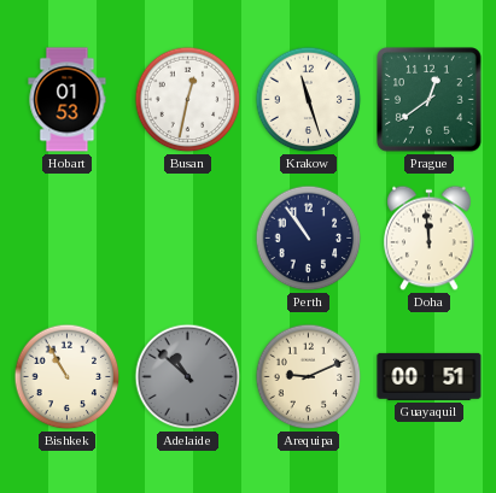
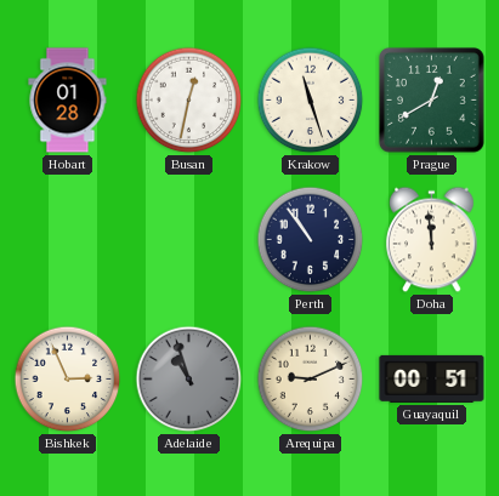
Hobart: 01:53 -> 01:28 (68, 101)
Prague: 12:39 -> 12:40 (432, 101)
Bishkek: 10:55 -> 2:56 (68, 380)
Adelaide: 10:52 -> 10:57 (189, 380)
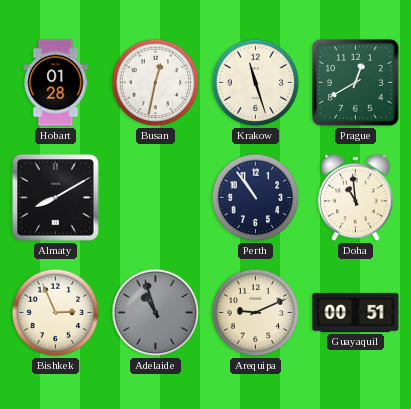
Almaty: none -> 8:10 (56, 198)
Doha: 11:59 -> 10:59 (356, 198)
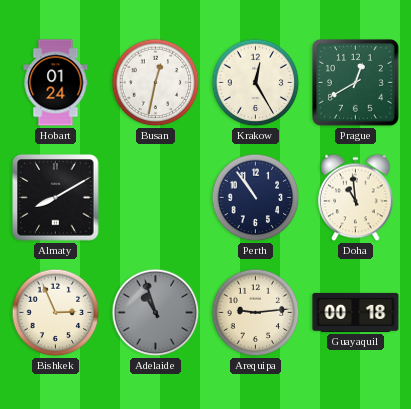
Hobart: 01:28 -> 01:24 (56, 83)
Krakow: 11:27 -> 12:25 (256, 83)
Arequipa: 9:11 -> 9:14 (256, 313)
Guayaquil: 00:51 -> 00:18 (356, 312)
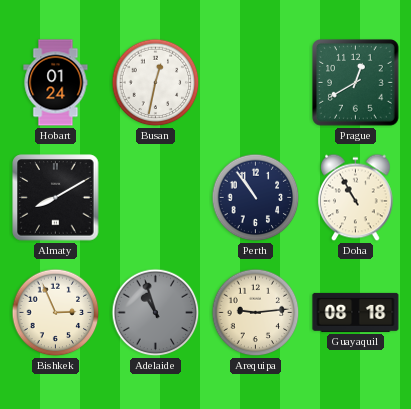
Krakow: 12:25 -> none (256, 83)
Doha: 10:59 -> 10:55 (356, 198)
Guayaquil: 00:18 -> 08:18 (356, 312)
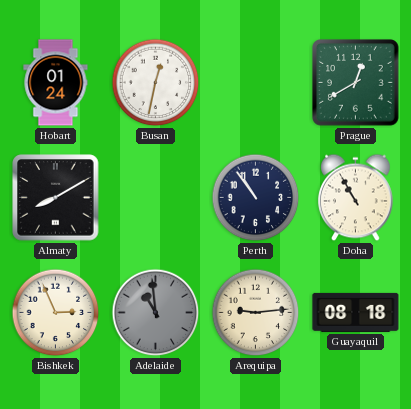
Adelaide: 10:57 -> 10:59 (156, 313)
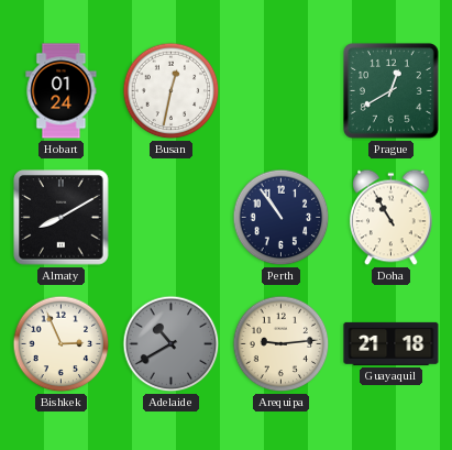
Adelaide: 10:59 -> 10:40 (172, 344)
Guayaquil: 08:18 -> 21:18 (392, 343)
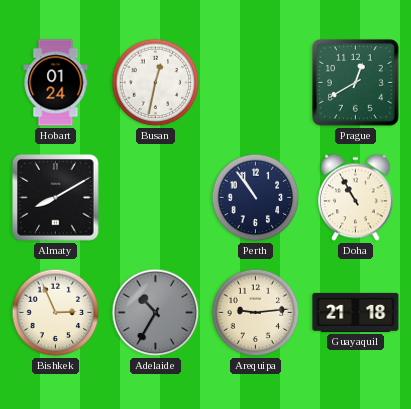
Adelaide: 10:40 -> 10:35 (156, 313)
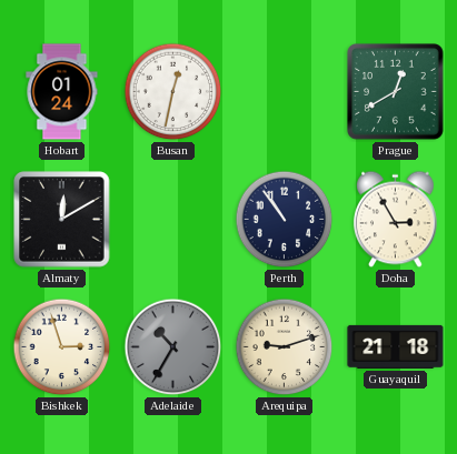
Almaty: 8:10 -> 12:10 (62, 220)
Doha: 10:55 -> 2:55 (396, 220)
Bishkek: 2:56 -> 2:57 (62, 347)
Arequipa: 9:14 -> 9:12 (285, 347)
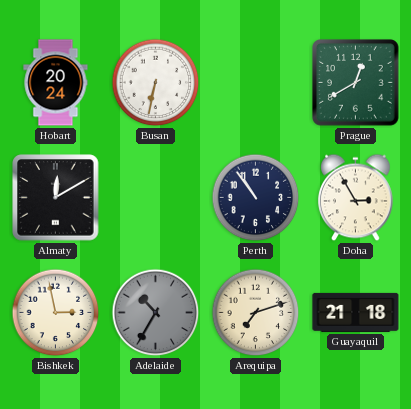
Hobart: 01:24 -> 20:24 (56, 83)
Busan: 12:32 -> 6:32 (156, 83)
Bishkek: 2:57 -> 2:58 (56, 313)
Arequipa: 9:12 -> 7:12 (256, 313)
